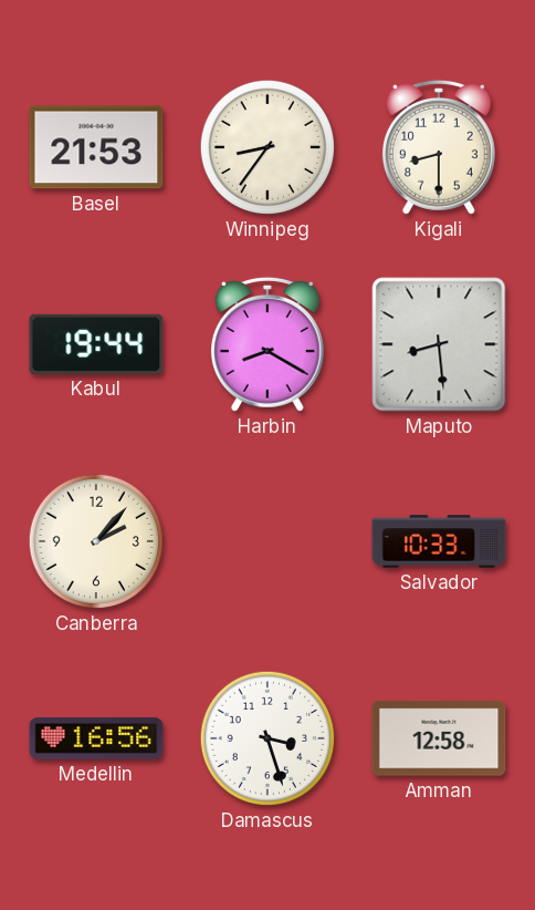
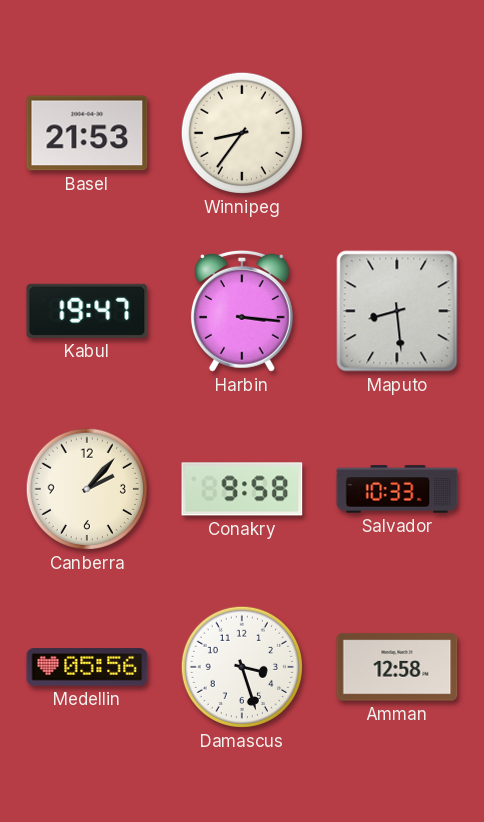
Kigali: 8:30 -> none (439, 147)
Kabul: 19:44 -> 19:47 (87, 311)
Harbin: 8:20 -> 3:16 (242, 311)
Conakry: none -> 9:58 (242, 489)
Medellin: 16:56 -> 05:56 (87, 667)
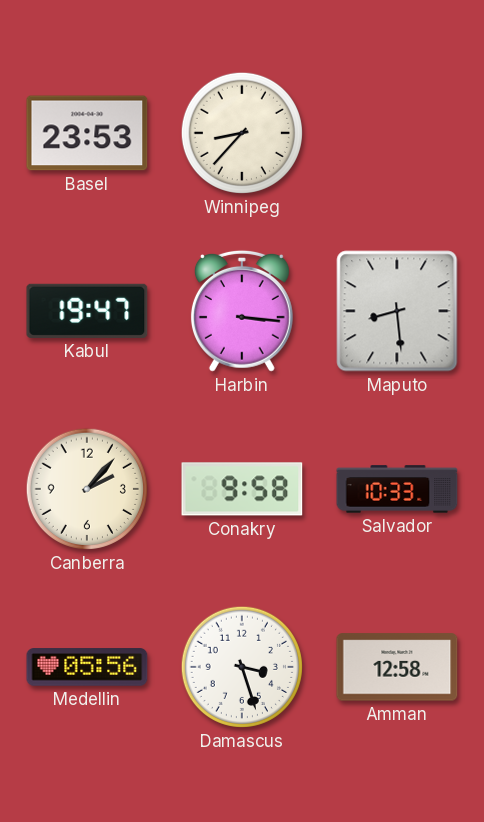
Basel: 21:53 -> 23:53 (87, 133)
Winnipeg: 8:36 -> 8:37 (242, 133)
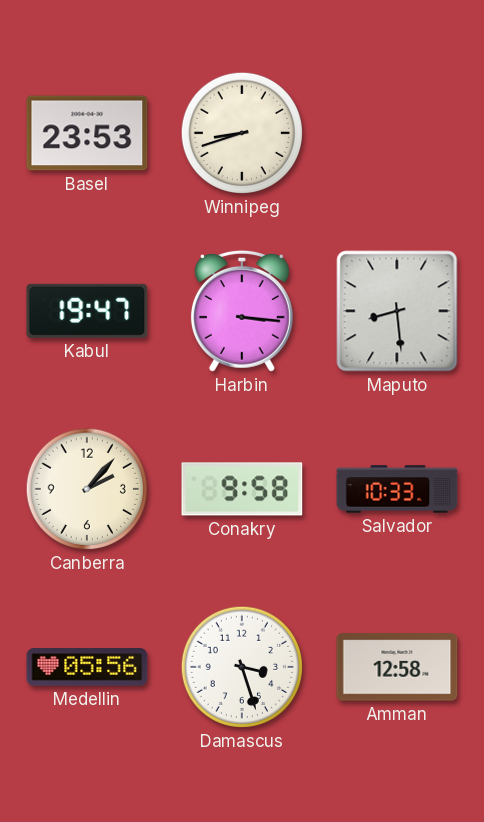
Winnipeg: 8:37 -> 8:42 (242, 133)
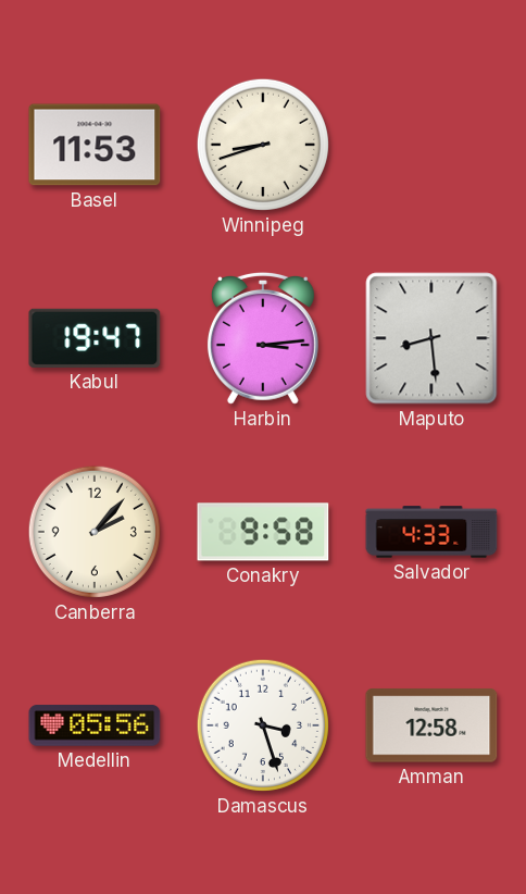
Basel: 23:53 -> 11:53 (95, 145)
Harbin: 3:16 -> 3:14 (263, 338)
Salvador: 10:33 -> 4:33 (431, 532)
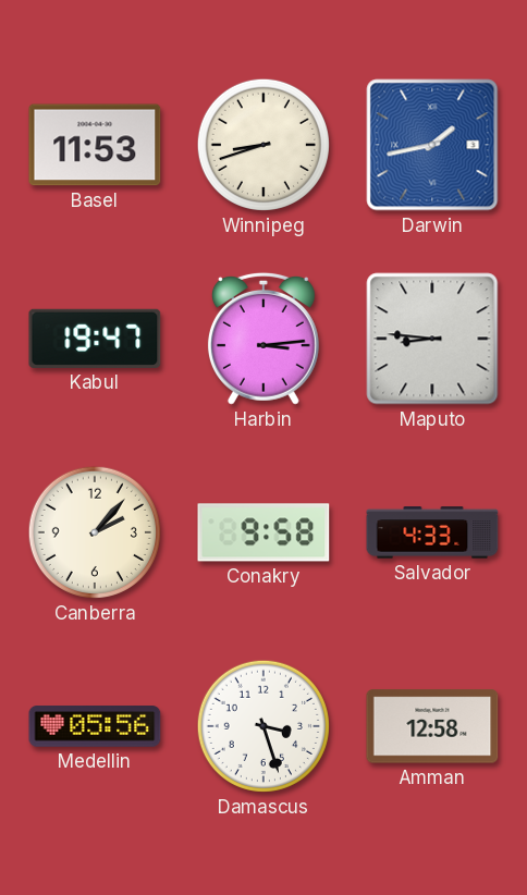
Darwin: none -> 1:43 (432, 145)
Maputo: 8:29 -> 8:46 (432, 339)
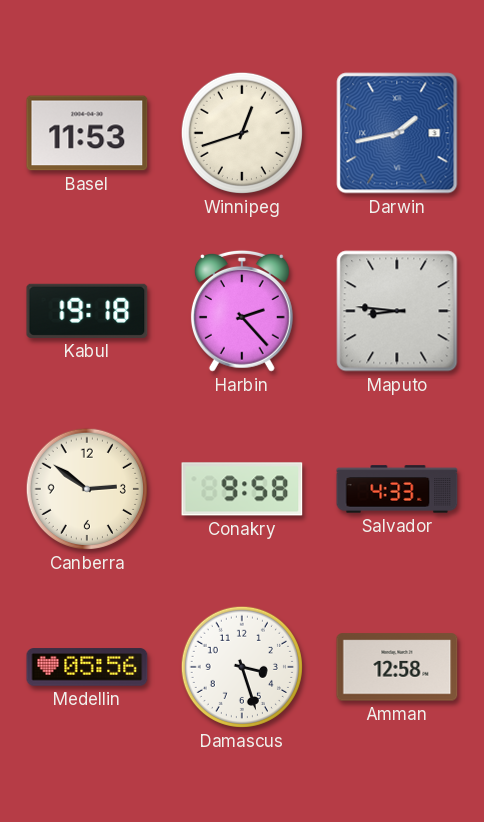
Winnipeg: 8:42 -> 12:42 (242, 133)
Kabul: 19:47 -> 19:18 (87, 311)
Harbin: 3:14 -> 2:23 (242, 311)
Canberra: 2:07 -> 2:51 (87, 489)
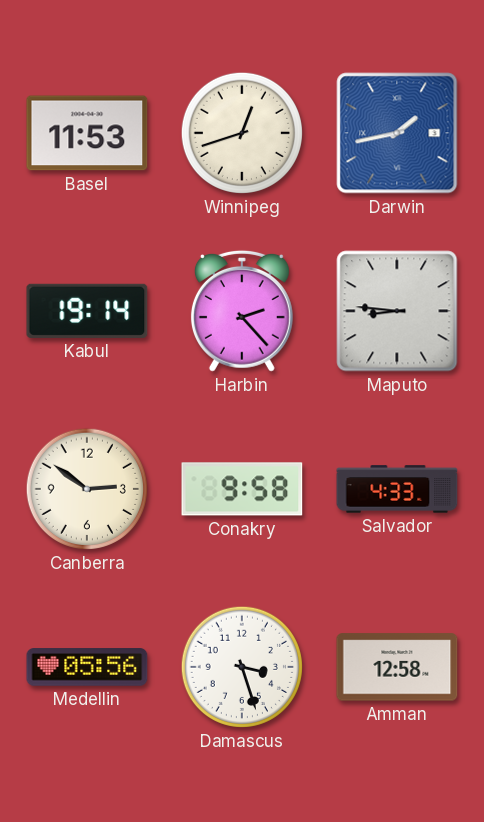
Kabul: 19:18 -> 19:14 (87, 311)
